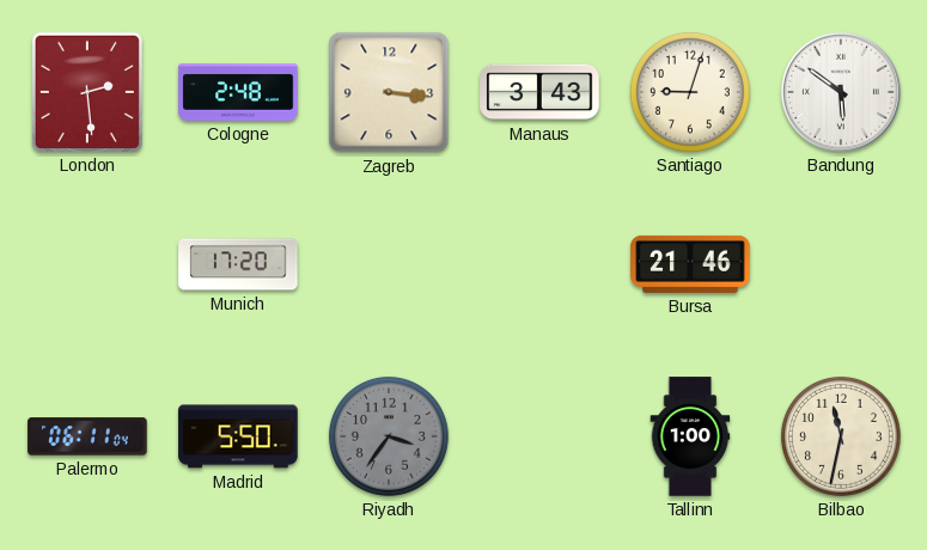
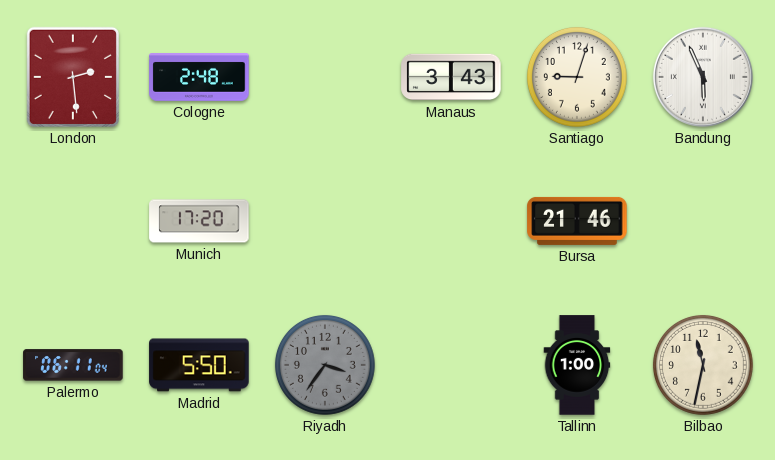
Zagreb: 3:16 -> none (389, 92)
Bandung: 5:51 -> 5:56 (703, 77)
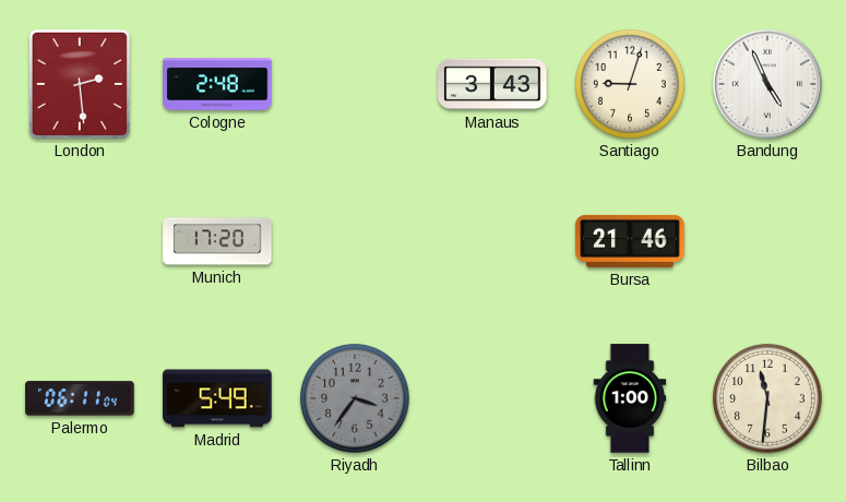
Bandung: 5:56 -> 4:56 (767, 84)
Madrid: 5:50 -> 5:49 (217, 398)
Bilbao: 11:32 -> 11:31 (767, 398)
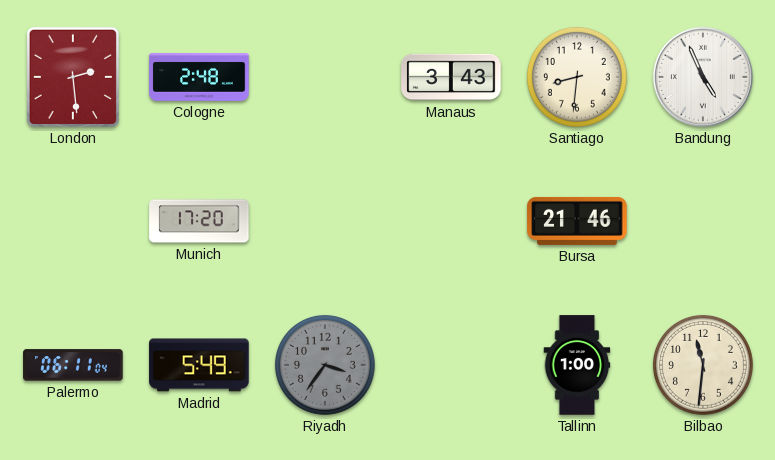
Santiago: 9:03 -> 8:31 (577, 77)
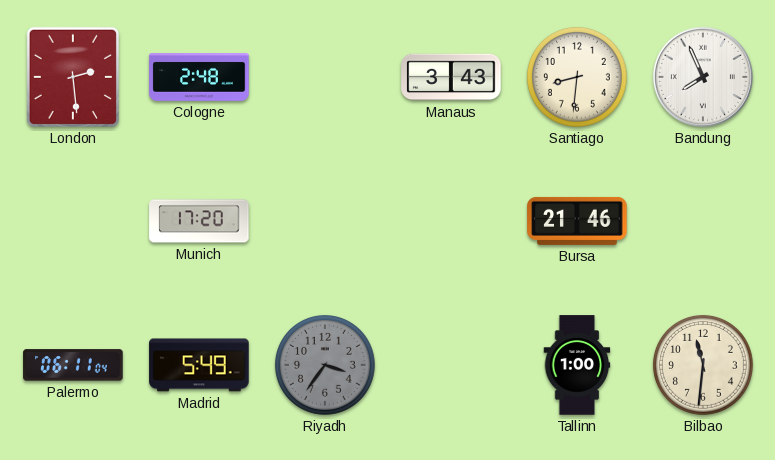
Bandung: 4:56 -> 7:56 (703, 77)
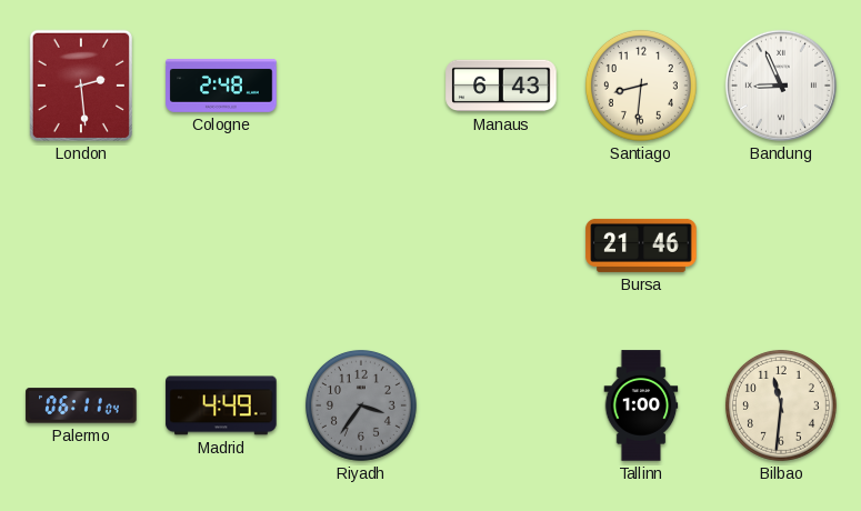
Manaus: 3:43 -> 6:43 (501, 86)
Bandung: 7:56 -> 8:56 (781, 86)
Munich: 17:20 -> none (199, 221)
Madrid: 5:49 -> 4:49 (221, 405)
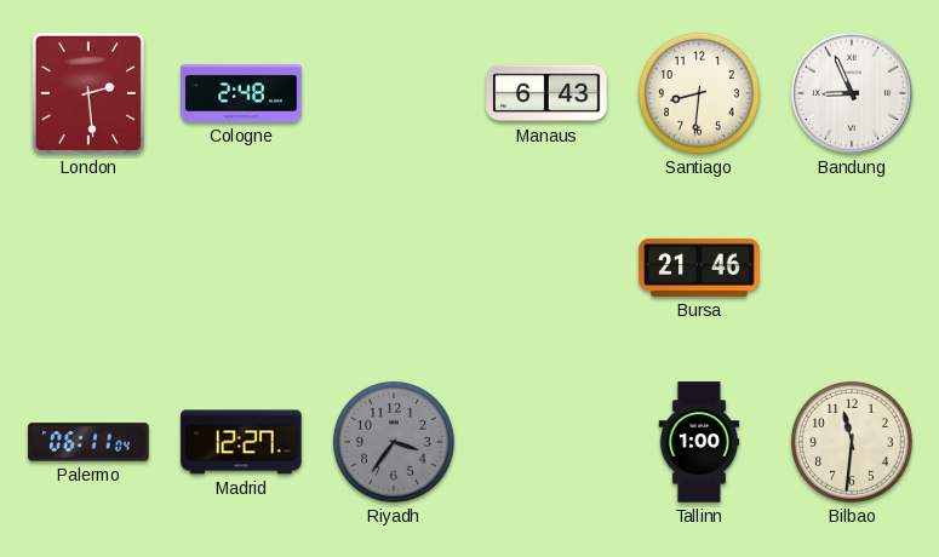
Madrid: 4:49 -> 12:27 (241, 442)
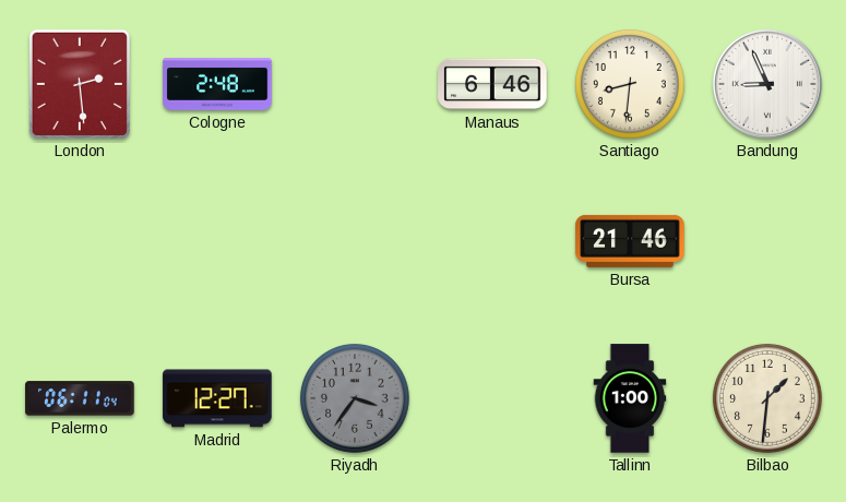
Manaus: 6:43 -> 6:46 (492, 84)
Bilbao: 11:31 -> 1:31 (767, 398)
